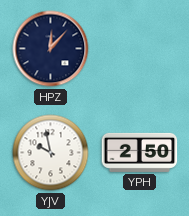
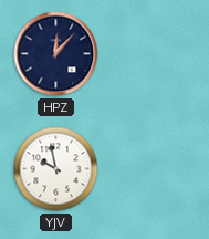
YPH: 2:50 -> none (140, 152)
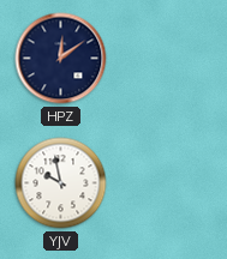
HPZ: 12:07 -> 12:09 (61, 59)
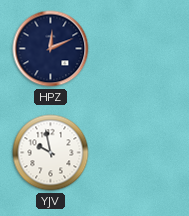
HPZ: 12:09 -> 12:11 (51, 49)
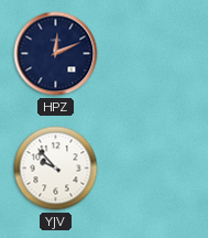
YJV: 9:58 -> 9:53 (56, 169)
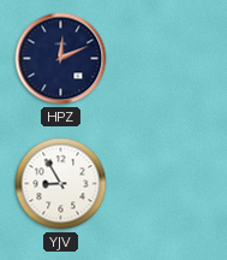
YJV: 9:53 -> 8:55 (61, 184)
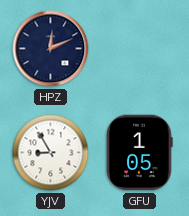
GFU: none -> 1:05 (140, 153)
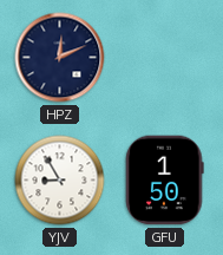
GFU: 1:05 -> 1:50 (165, 181)
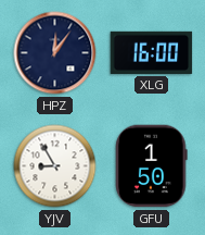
HPZ: 12:11 -> 12:06 (55, 53)
XLG: none -> 16:00 (152, 52)
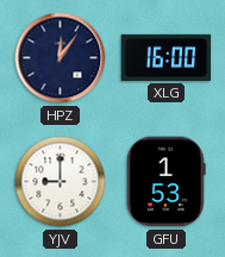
YJV: 8:55 -> 9:00 (61, 182)
GFU: 1:50 -> 1:53 (167, 182)
